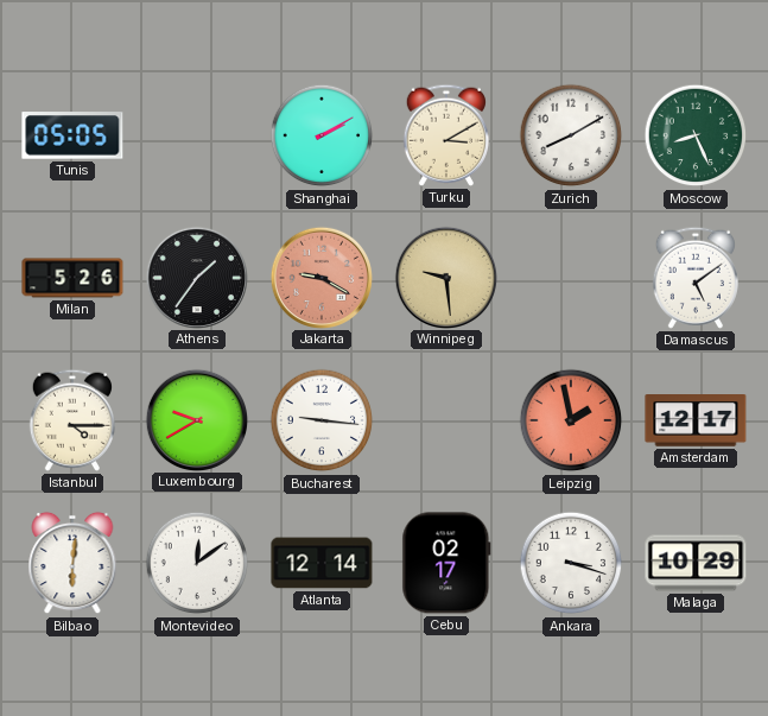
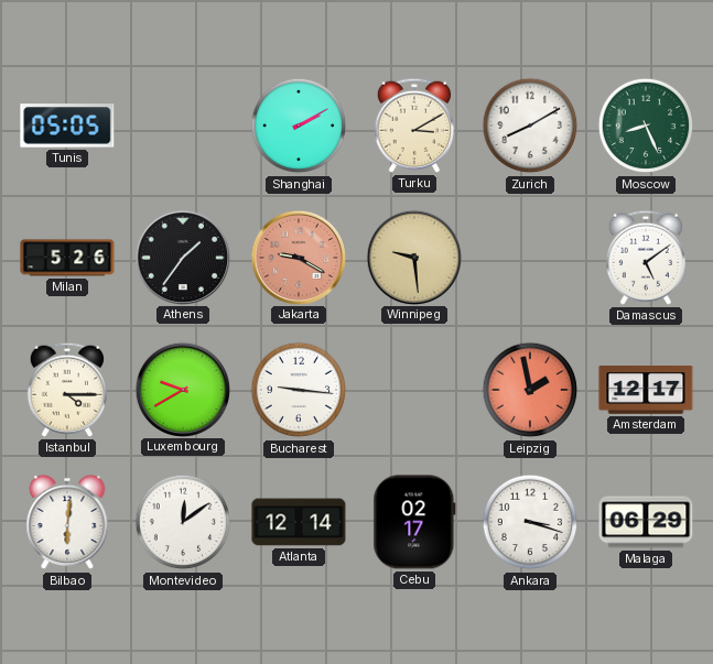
Malaga: 10:29 -> 06:29 (646, 522)
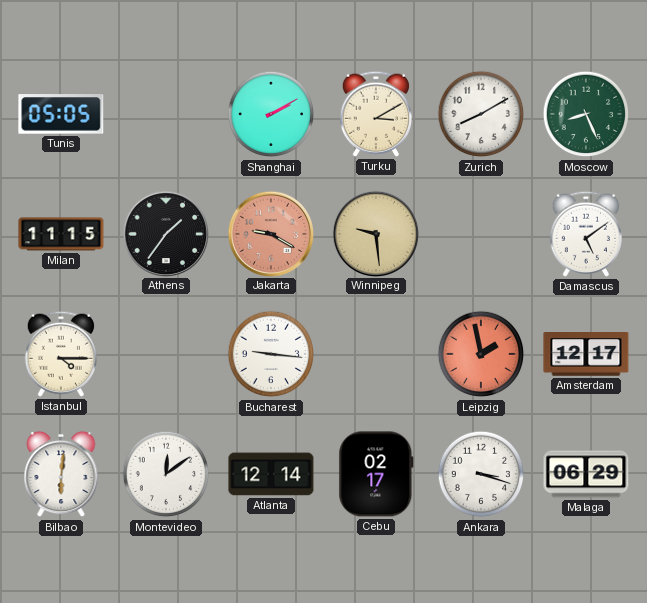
Milan: 5:26 -> 11:15 (61, 234)
Luxembourg: 9:40 -> none (182, 389)
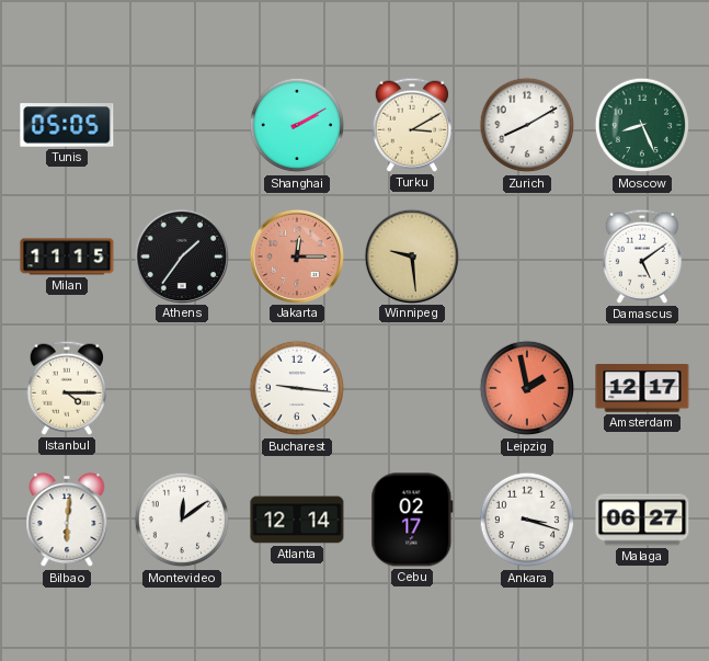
Jakarta: 9:20 -> 12:15 (296, 255)
Malaga: 06:29 -> 06:27 (642, 520)
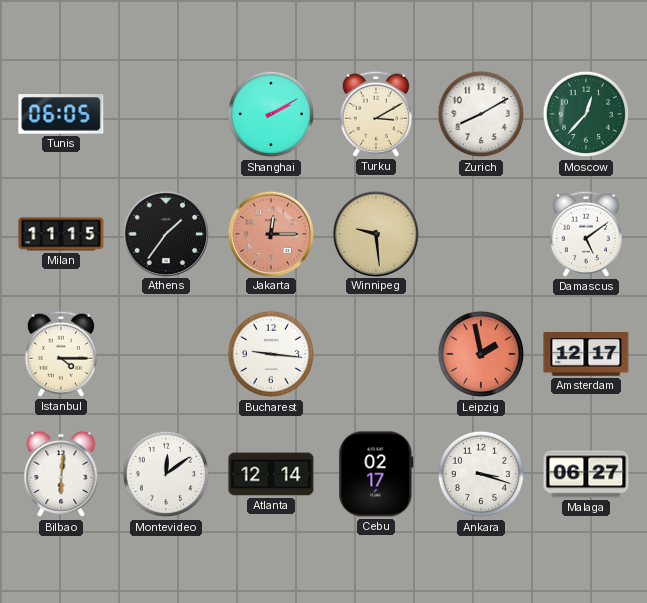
Tunis: 05:05 -> 06:05 (61, 114)
Moscow: 8:26 -> 12:37 (586, 114)
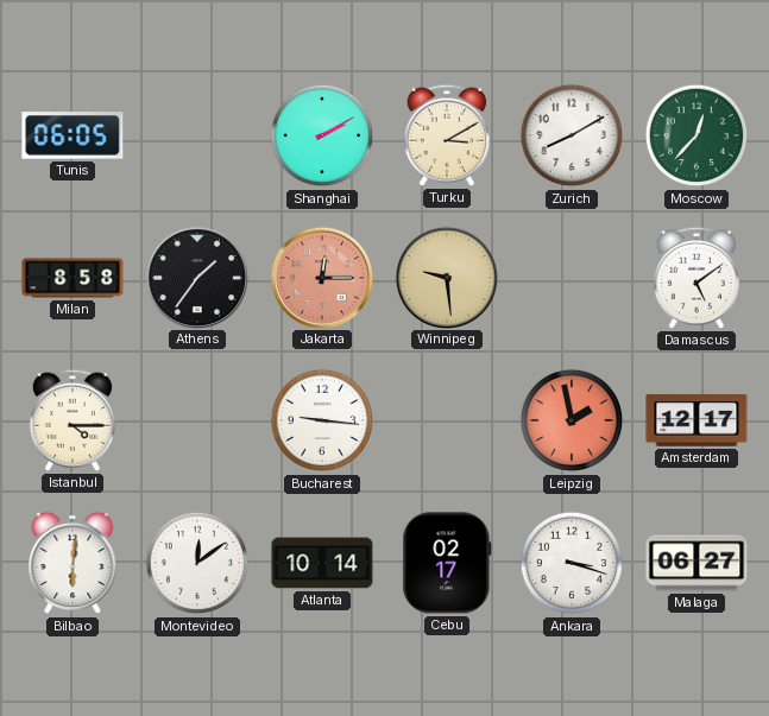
Milan: 11:15 -> 8:58 (73, 278)
Atlanta: 12:14 -> 10:14 (322, 563)
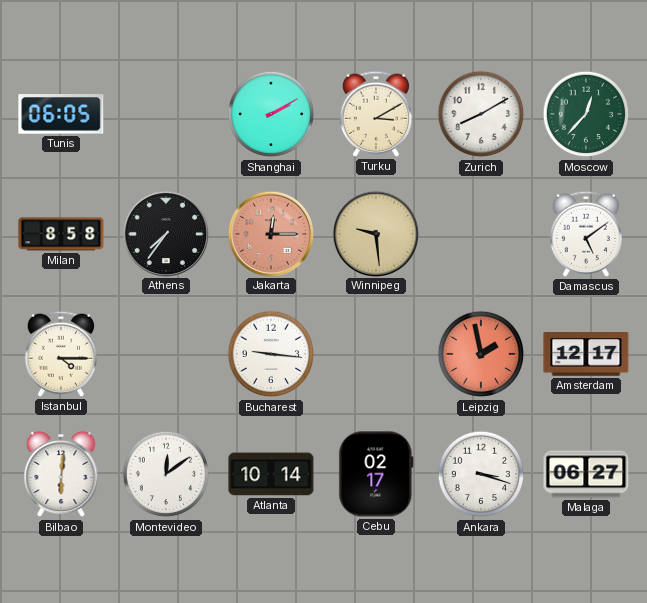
Athens: 1:36 -> 7:36 (165, 233)
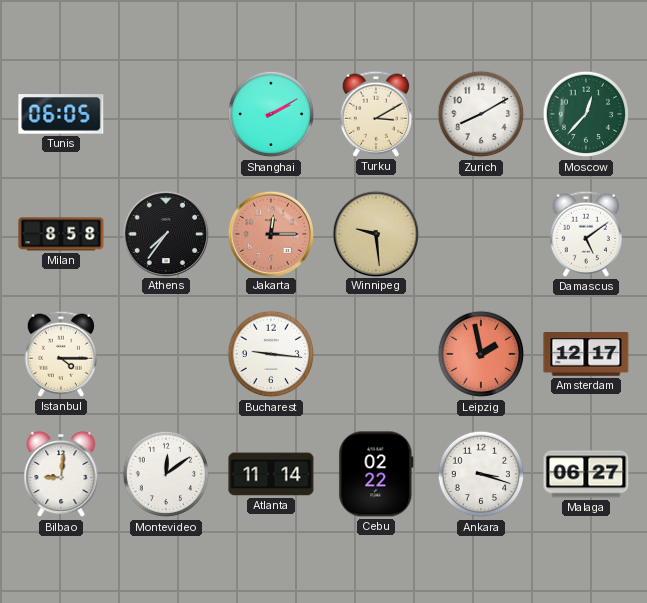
Bilbao: 6:01 -> 9:01 (61, 474)
Atlanta: 10:14 -> 11:14 (271, 474)
Cebu: 02:17 -> 02:22 (376, 474)
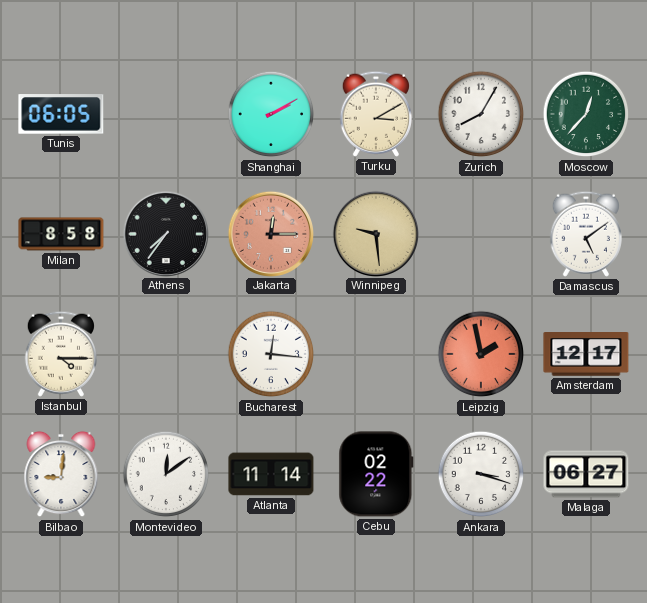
Zurich: 8:10 -> 8:05 (481, 114)
Bucharest: 9:16 -> 12:16 (271, 354)
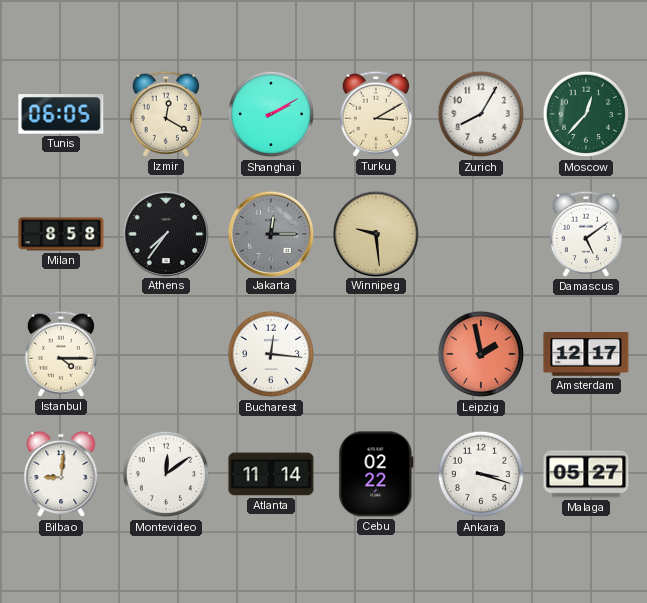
Izmir: none -> 12:20 (166, 114)
Jakarta dial: salmon -> grey (270, 233)
Malaga: 06:27 -> 05:27 (586, 474)
